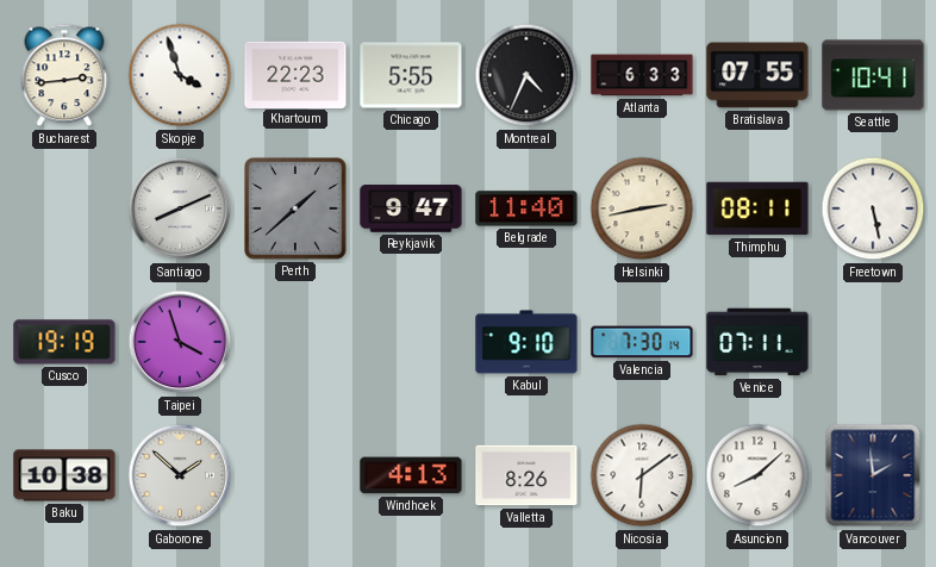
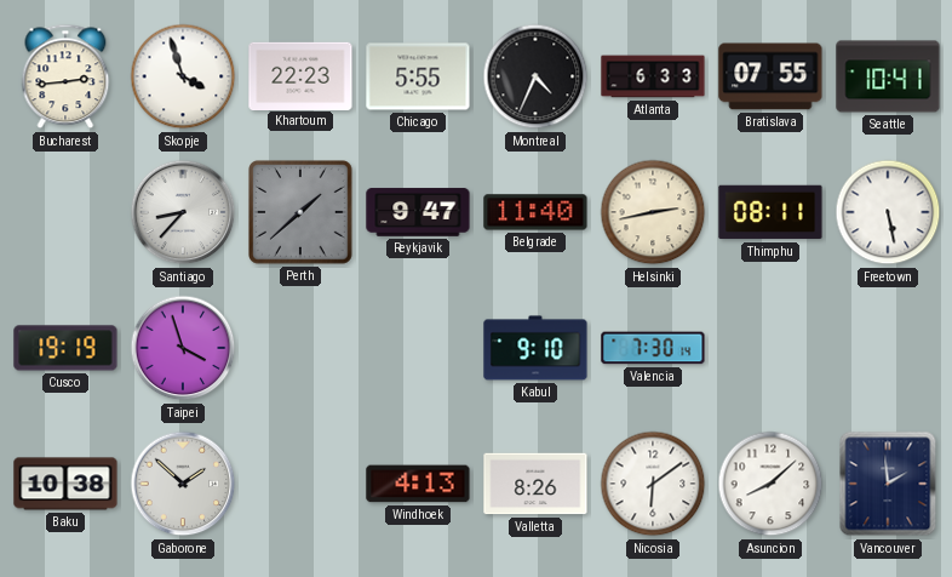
Santiago: 8:11 -> 8:37 (183, 212)
Venice: 07:11 -> none (757, 342)
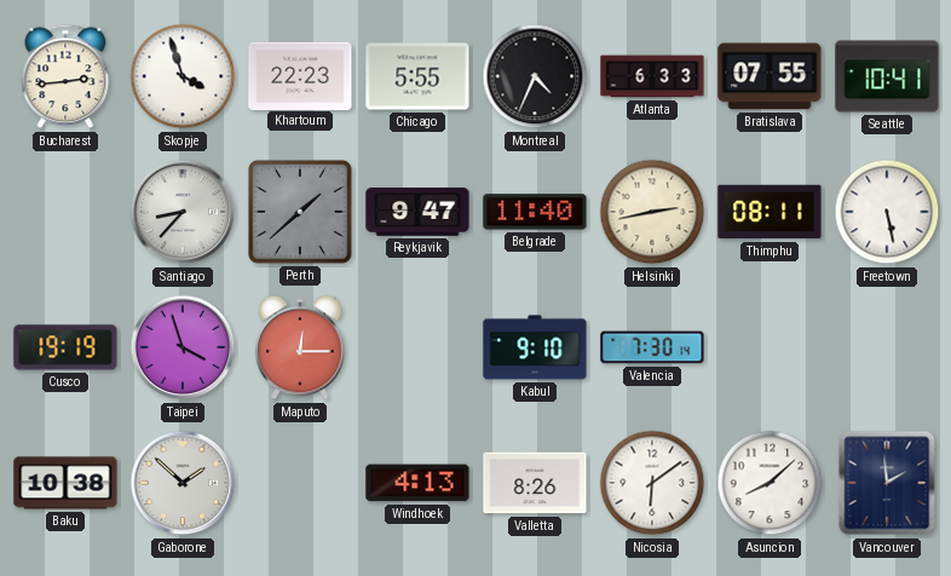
Maputo: none -> 12:15 (301, 347)
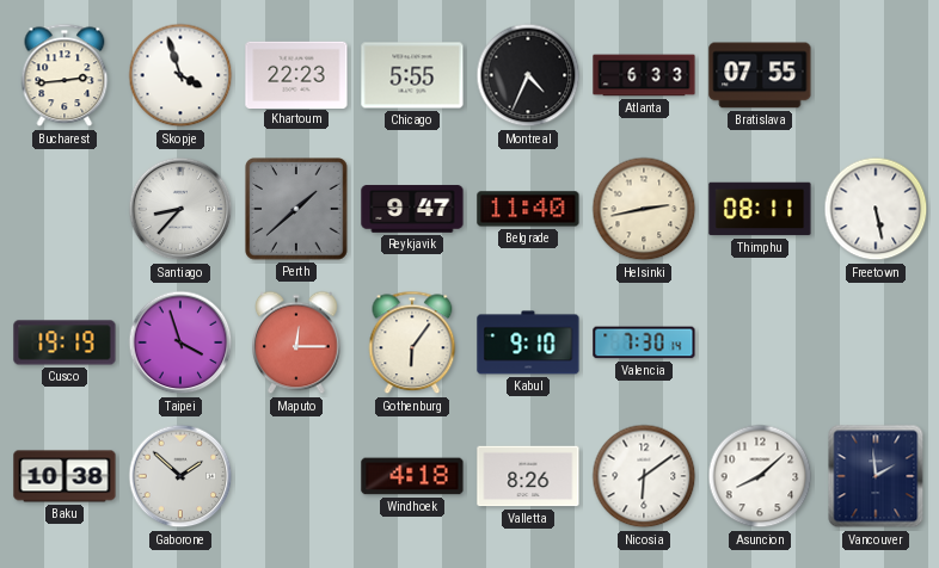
Seattle: 10:41 -> none (887, 76)
Gothenburg: none -> 6:06 (412, 342)
Windhoek: 4:13 -> 4:18 (412, 476)
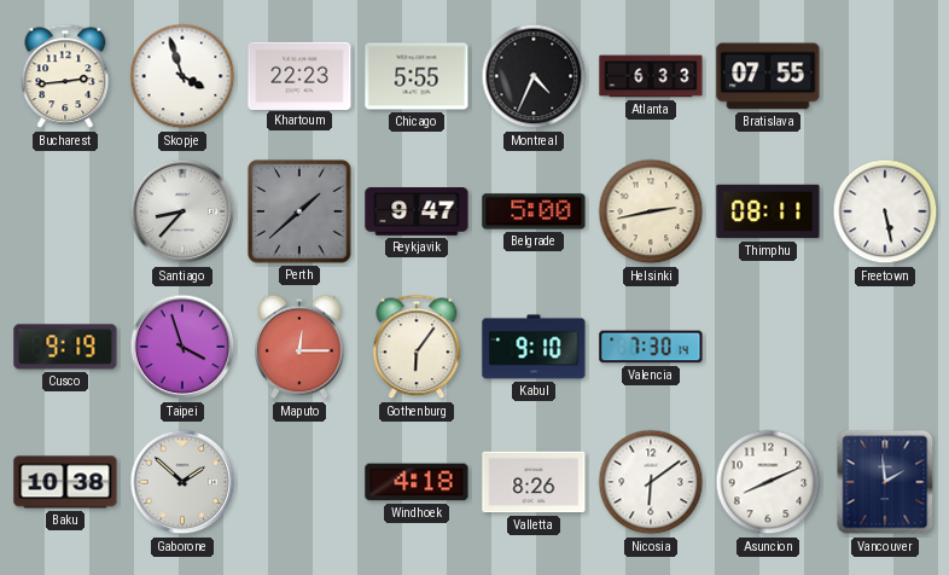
Belgrade: 11:40 -> 5:00 (534, 211)
Cusco: 19:19 -> 9:19 (65, 347)
Asuncion: 8:08 -> 8:11 (768, 482)
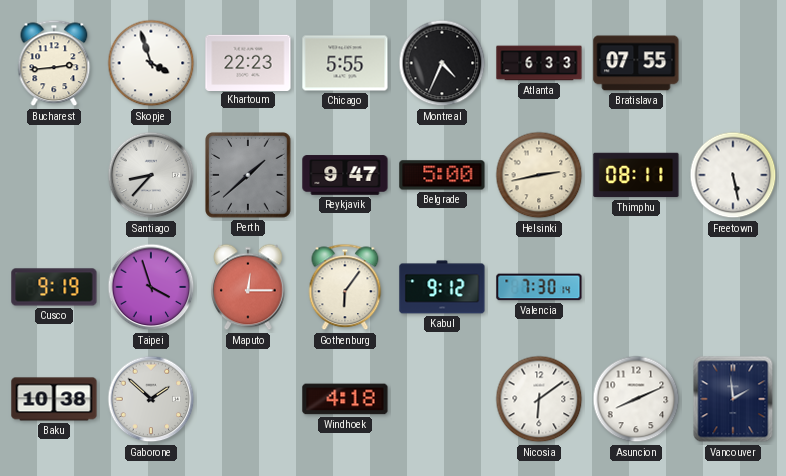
Kabul: 9:10 -> 9:12 (442, 287)
Valletta: 8:26 -> none (534, 482)
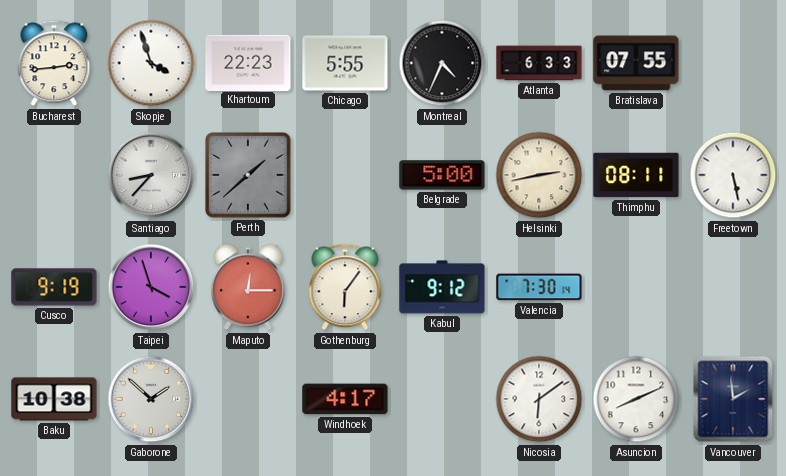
Reykjavik: 9:47 -> none (345, 175)
Windhoek: 4:18 -> 4:17 (345, 399)
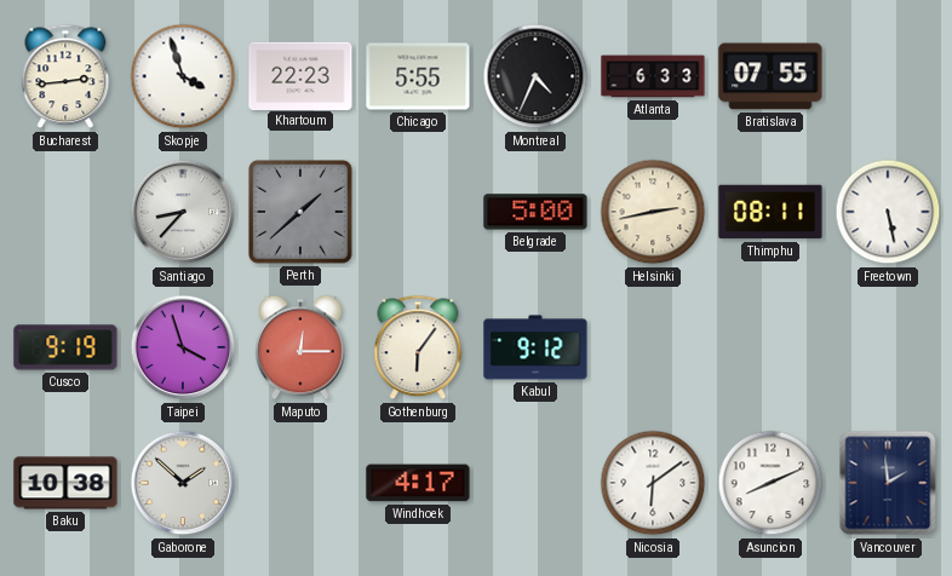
Valencia: 7:30 -> none (539, 287)
